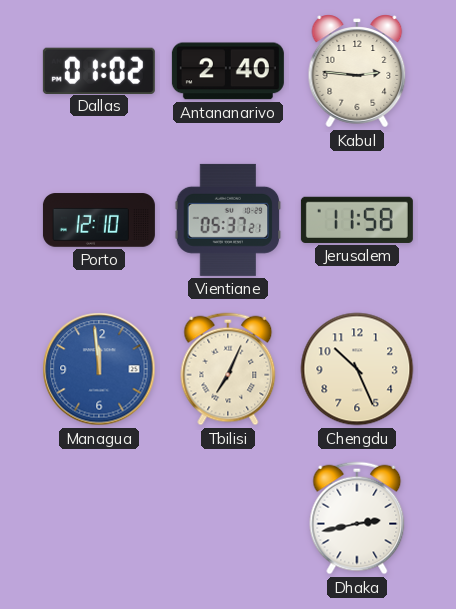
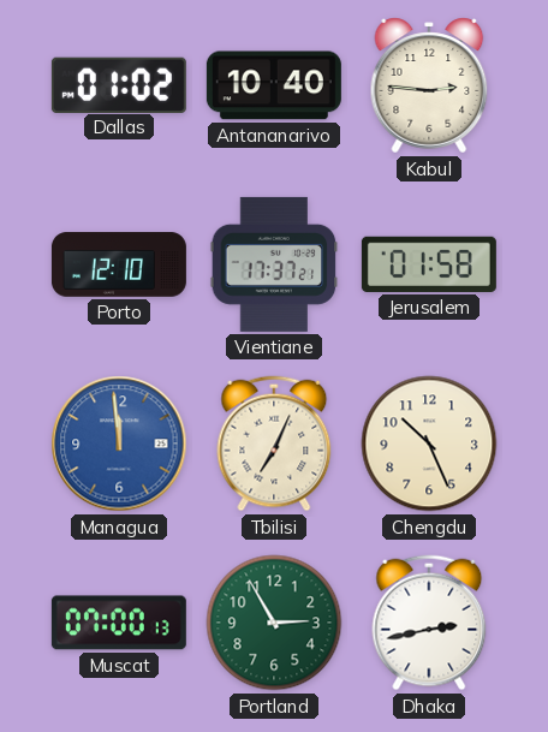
Antananarivo: 2:40 -> 10:40 (274, 85)
Vientiane: 05:37 -> 17:37 (274, 264)
Jerusalem: 11:58 -> 01:58 (429, 264)
Muscat: none -> 07:00 (119, 623)
Portland: none -> 2:55 (274, 623)
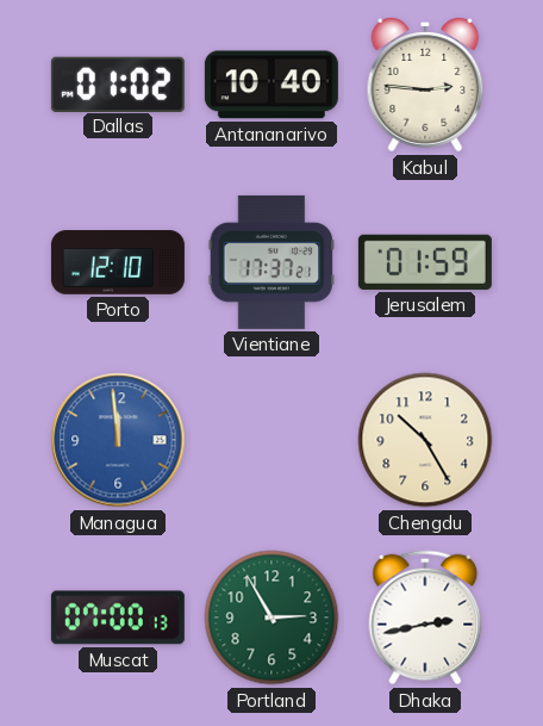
Jerusalem: 01:58 -> 01:59 (425, 262)
Tbilisi: 7:04 -> none (274, 444)
Chengdu: 10:26 -> 10:25 (425, 440)
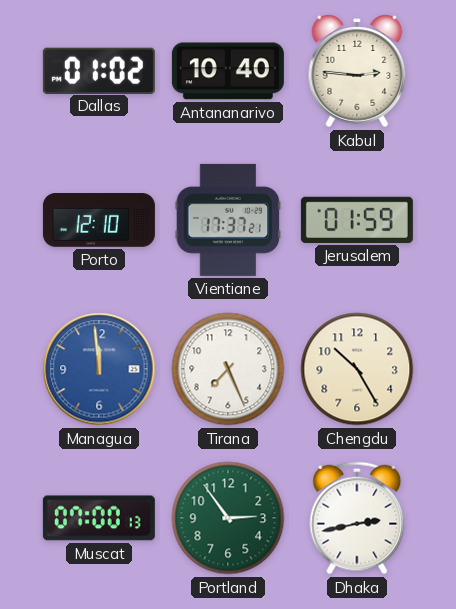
Tirana: none -> 7:26 (228, 369)
Portland: 2:55 -> 2:54 (228, 518)
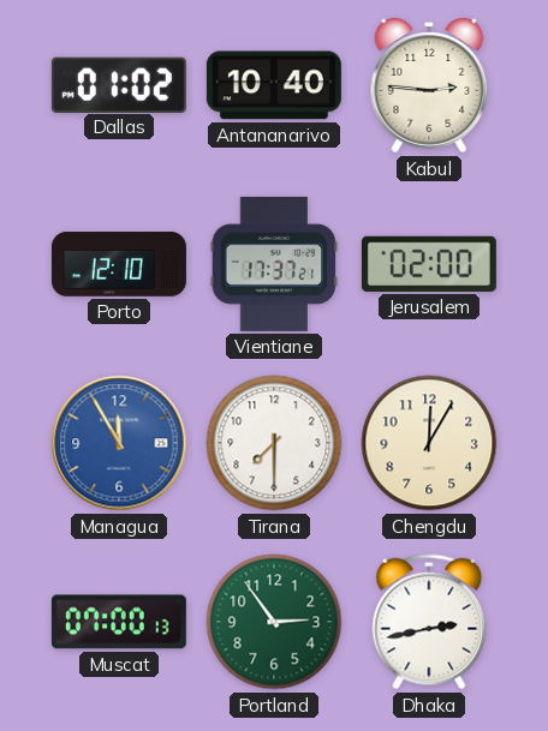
Jerusalem: 01:59 -> 02:00 (429, 264)
Managua: 11:59 -> 11:55 (119, 443)
Tirana: 7:26 -> 7:30 (274, 443)
Chengdu: 10:25 -> 12:05 (429, 443)
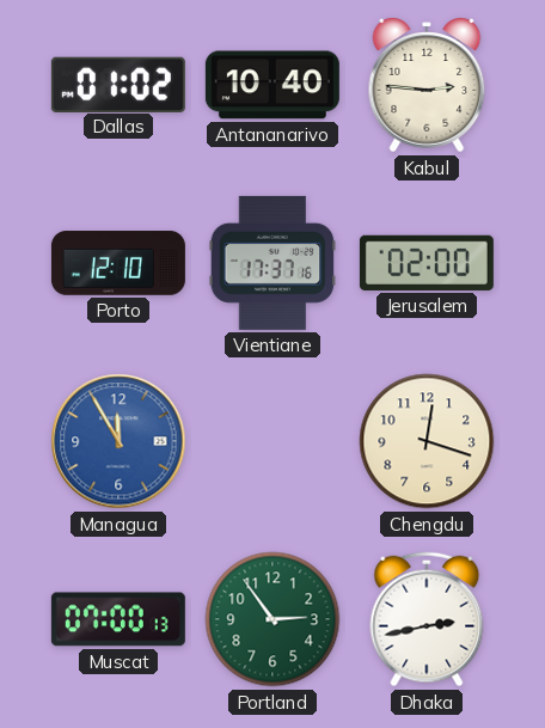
Vientiane: 17:37:21 -> 17:37:16 (272, 263)
Tirana: 7:30 -> none (274, 443)
Chengdu: 12:05 -> 12:18 (427, 441)
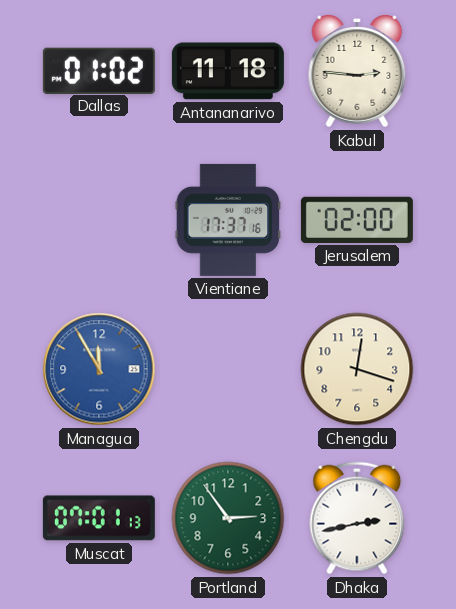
Antananarivo: 10:40 -> 11:18 (228, 71)
Porto: 12:10 -> none (118, 263)
Muscat: 07:00 -> 07:01 (99, 518)
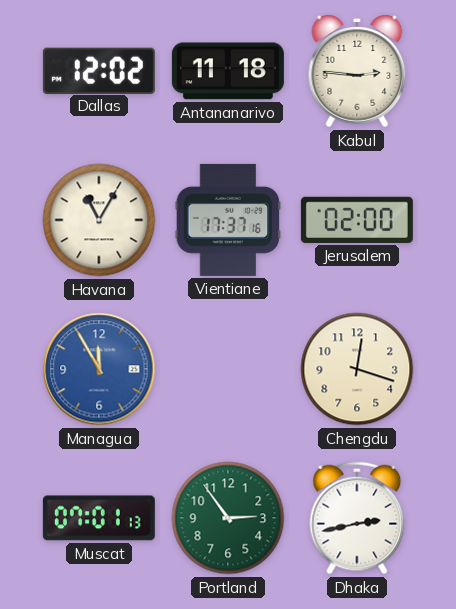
Dallas: 01:02 -> 12:02 (99, 70)
Havana: none -> 11:05 (99, 220)
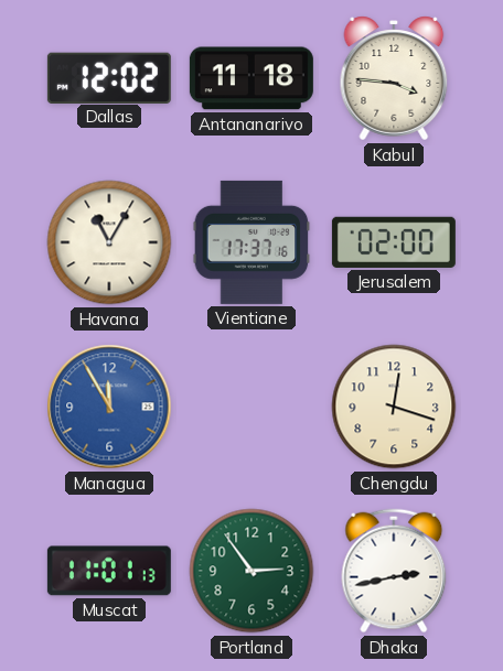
Kabul: 2:46 -> 3:46 (394, 78)
Muscat: 07:01 -> 11:01 (109, 571)
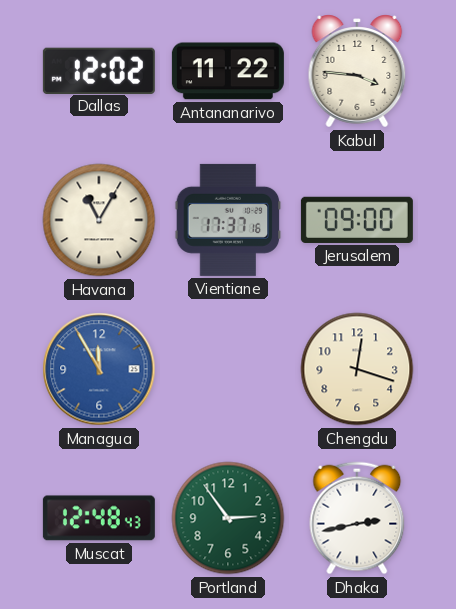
Antananarivo: 11:18 -> 11:22 (228, 71)
Jerusalem: 02:00 -> 09:00 (357, 220)
Muscat: 11:01 -> 12:48 (99, 518)
